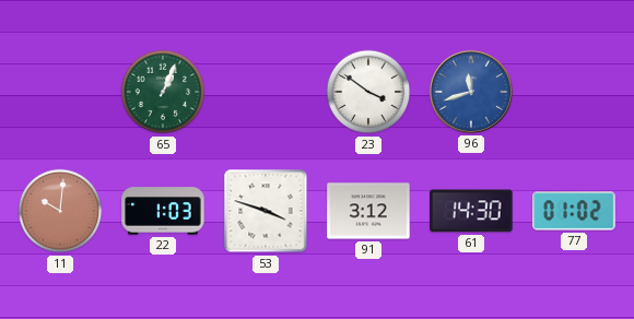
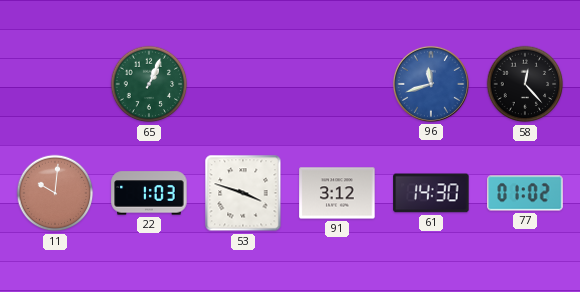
23: 3:51 -> none (368, 92)
58: none -> 12:23 (525, 84)
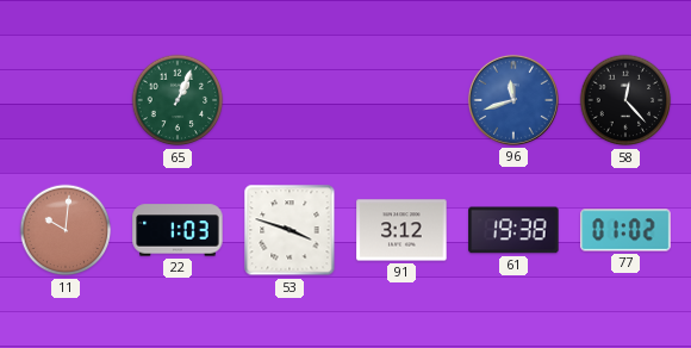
61: 14:30 -> 19:38 (513, 230)
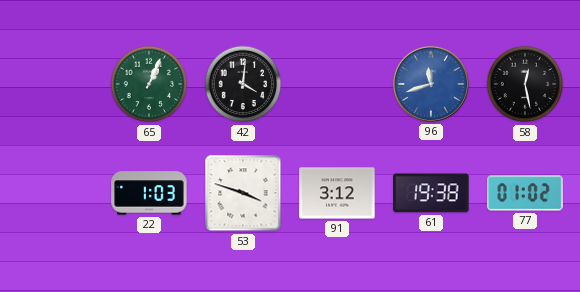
42: none -> 4:01 (243, 84)
58: 12:23 -> 12:28 (525, 84)
11: 10:01 -> none (66, 230)
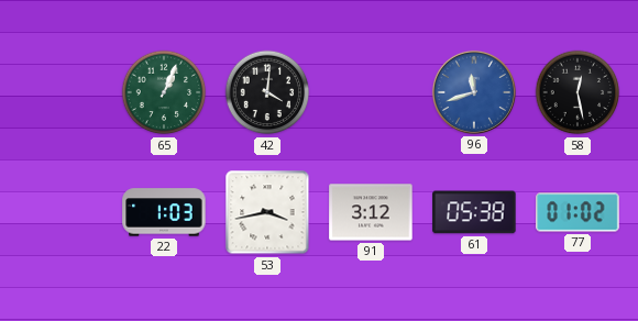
53: 3:48 -> 3:43 (267, 212)
61: 19:38 -> 05:38 (474, 212)
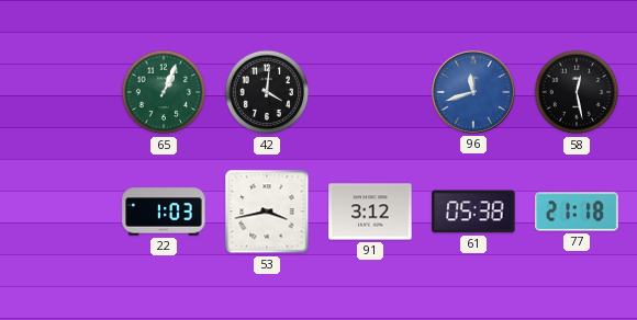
77: 01:02 -> 21:18 (577, 212)
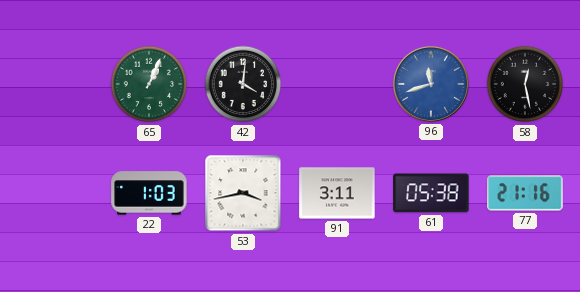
91: 3:12 -> 3:11 (337, 193)
77: 21:18 -> 21:16 (525, 193)
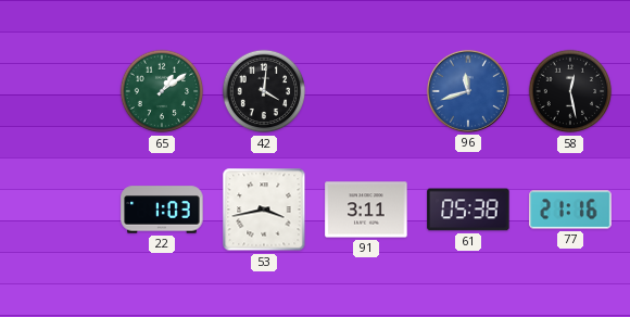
65: 1:04 -> 1:09 (162, 91)
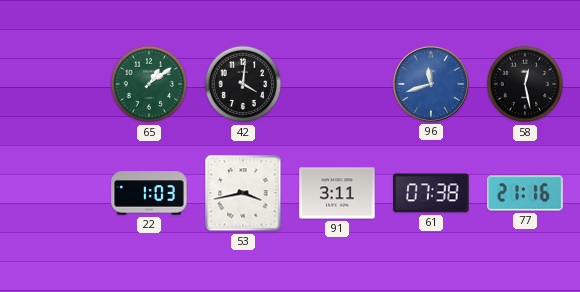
61: 05:38 -> 07:38 (431, 193)
